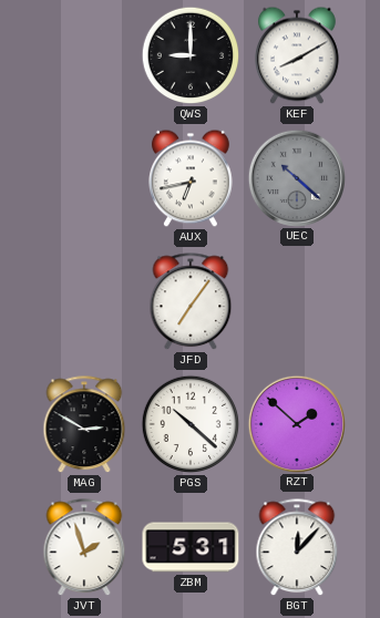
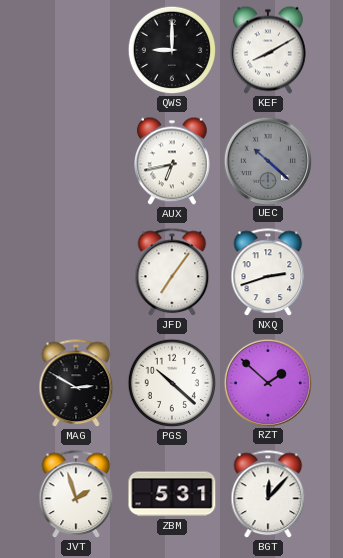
NXQ: none -> 2:42 (268, 273)
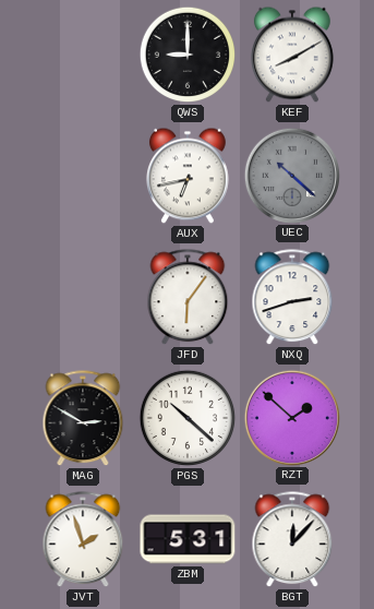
JFD: 7:06 -> 6:06 (188, 298)
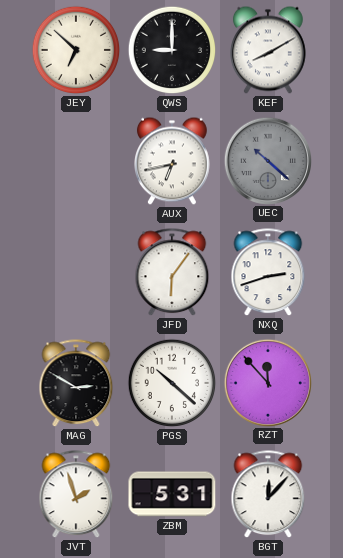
JEY: none -> 6:52 (76, 50)
RZT: 1:52 -> 11:53 (267, 382)
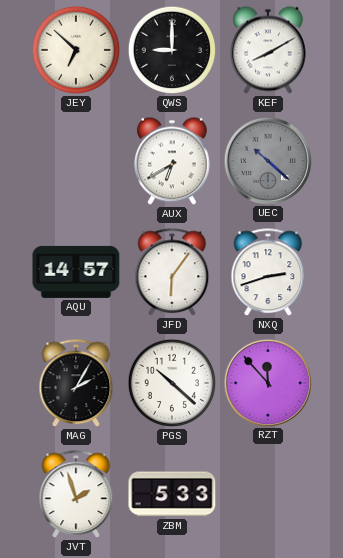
AUX: 6:43 -> 6:40 (173, 161)
AQU: none -> 14:57 (76, 272)
MAG: 2:50 -> 2:05 (76, 384)
ZBM: 5:31 -> 5:33 (172, 494)
BGT: 12:07 -> none (268, 495)
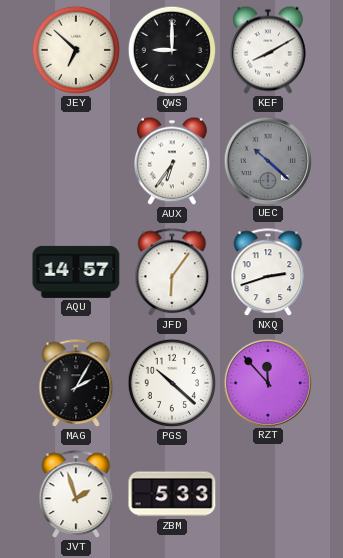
AUX: 6:40 -> 6:36 (173, 161)
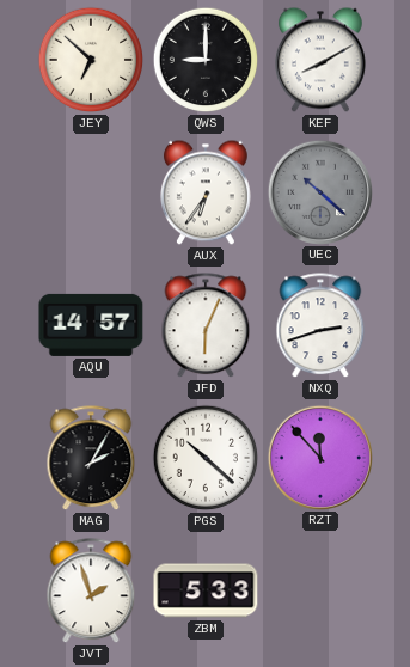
JFD: 6:06 -> 6:04 (206, 326)
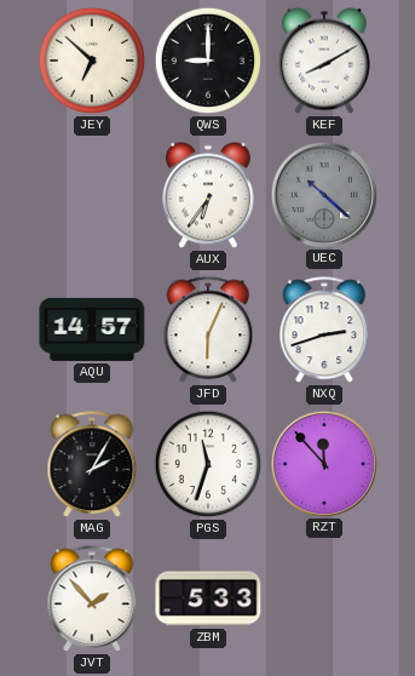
PGS: 10:22 -> 11:33 (208, 464)
JVT: 1:57 -> 1:53 (92, 600)
